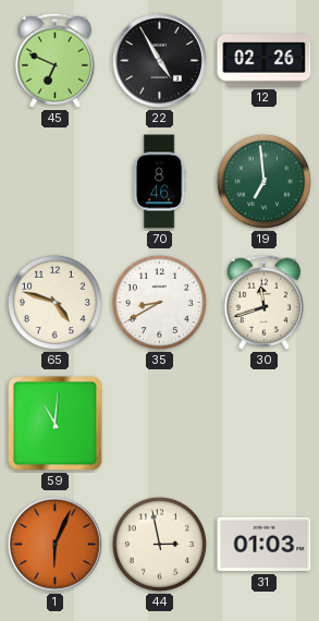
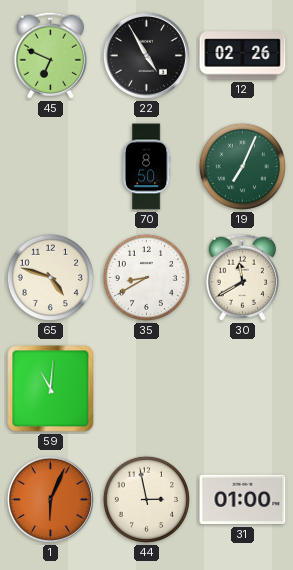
70: 8:46 -> 8:50 (146, 167)
19: 6:59 -> 7:04 (242, 166)
30: 11:42 -> 11:40 (242, 277)
31: 01:03 -> 01:00 (243, 500)
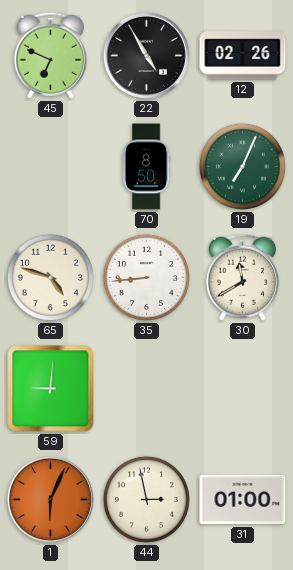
35: 8:40 -> 8:44 (146, 277)
59: 11:01 -> 9:01 (51, 389)
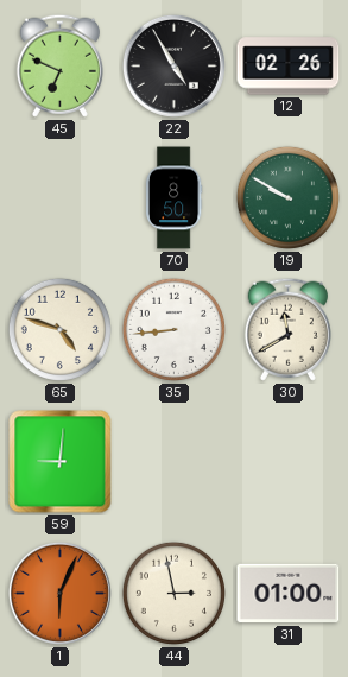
19: 7:04 -> 9:50 (287, 197)
